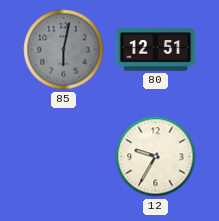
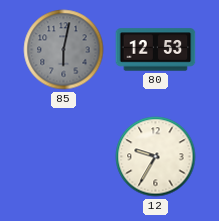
80: 12:51 -> 12:53 (156, 50)
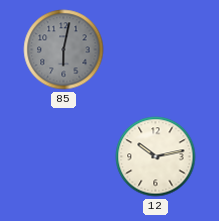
80: 12:53 -> none (156, 50)
12: 9:35 -> 10:13 (156, 157)
